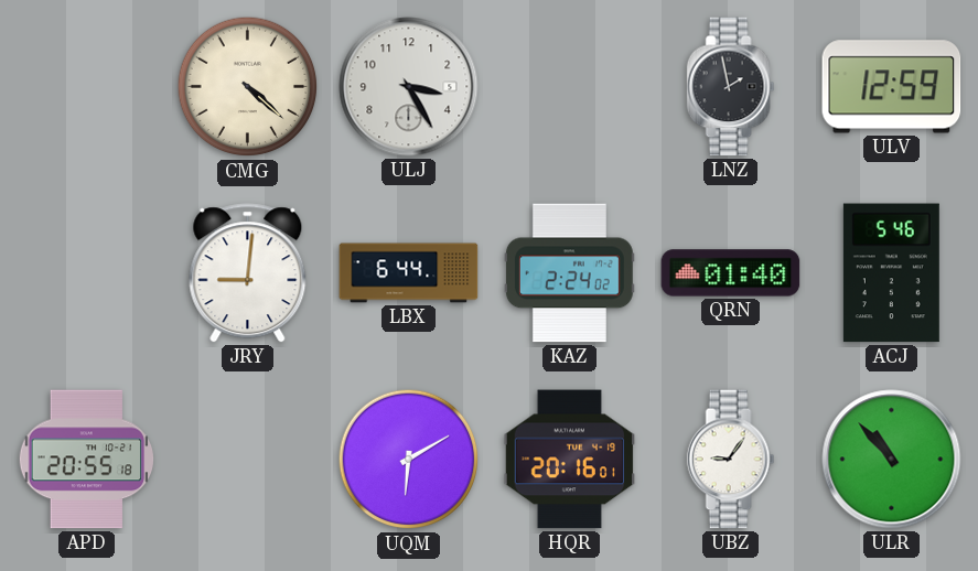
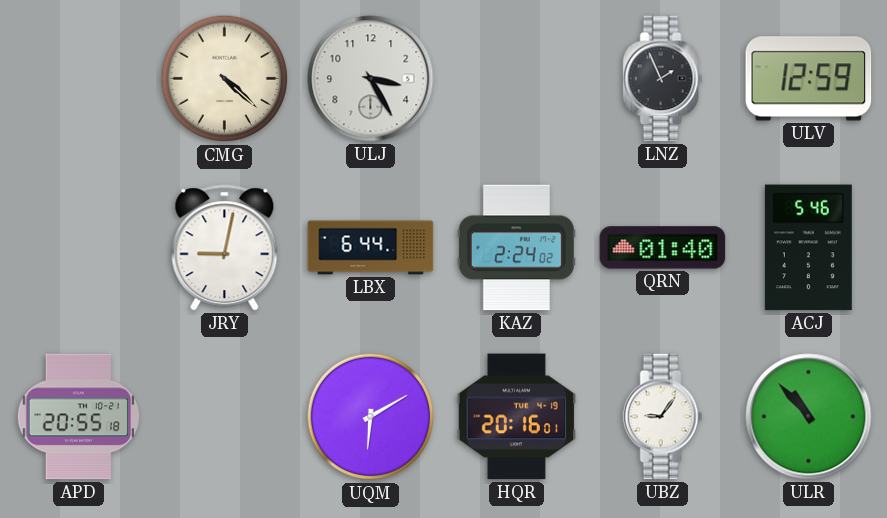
LNZ: 1:58 -> 1:56 (663, 79)
JRY: 9:01 -> 9:02 (225, 248)
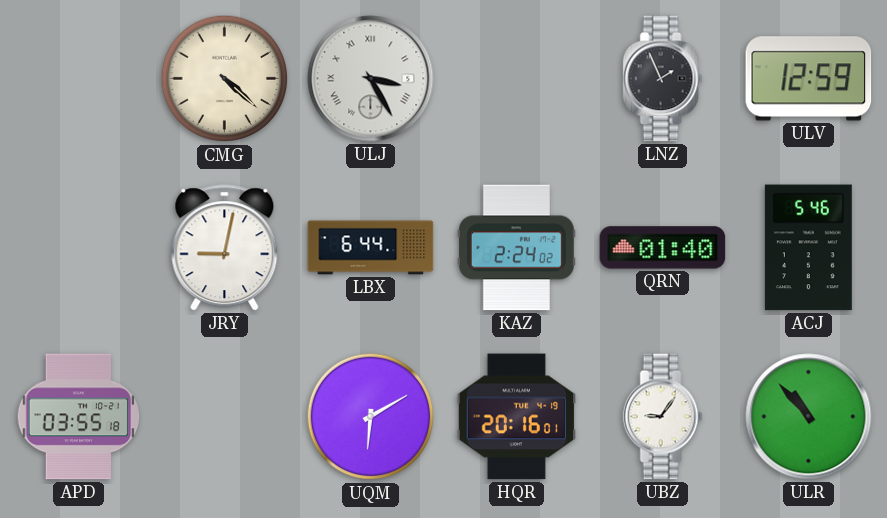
ULJ numerals: Arabic -> Roman (371, 79)
APD: 20:55 -> 03:55 (78, 417)
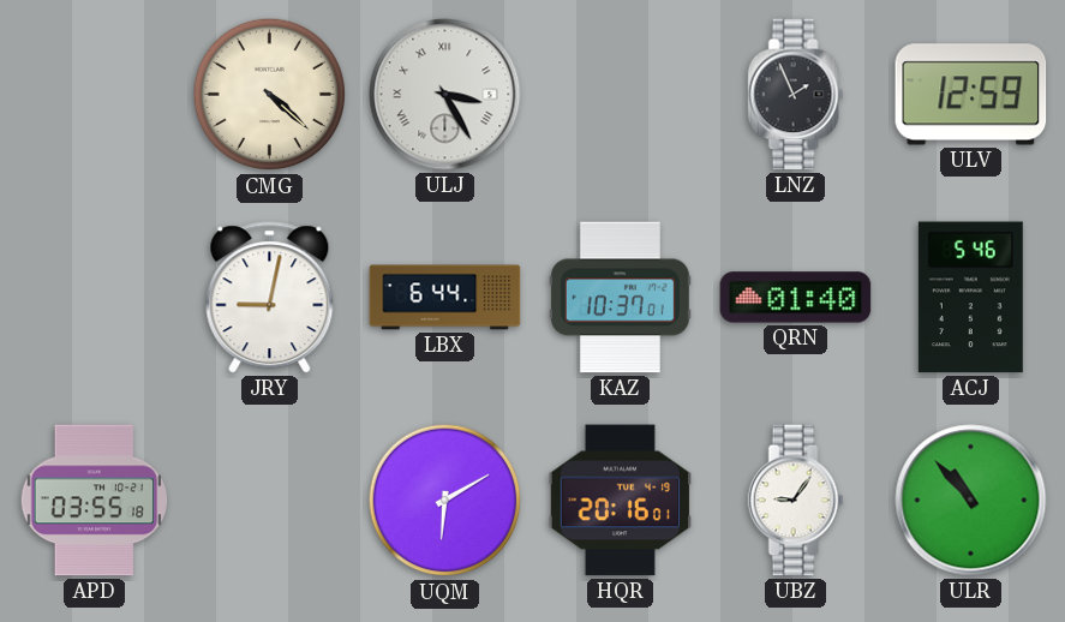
KAZ: 2:24 -> 10:37 (620, 298)
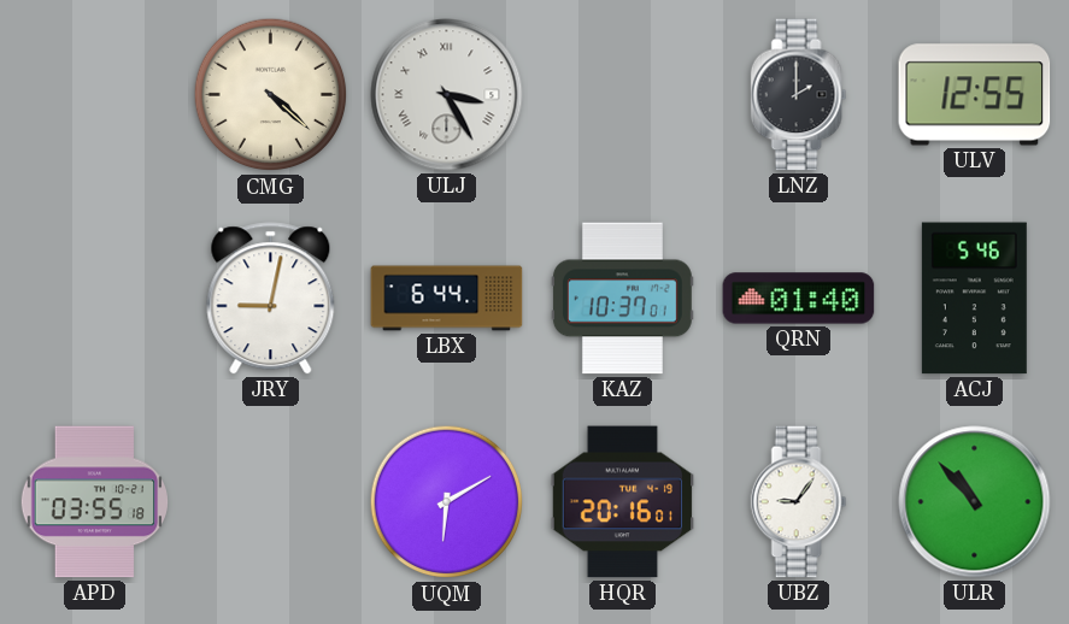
LNZ: 1:56 -> 2:00 (799, 95)
ULV: 12:59 -> 12:55 (975, 95)
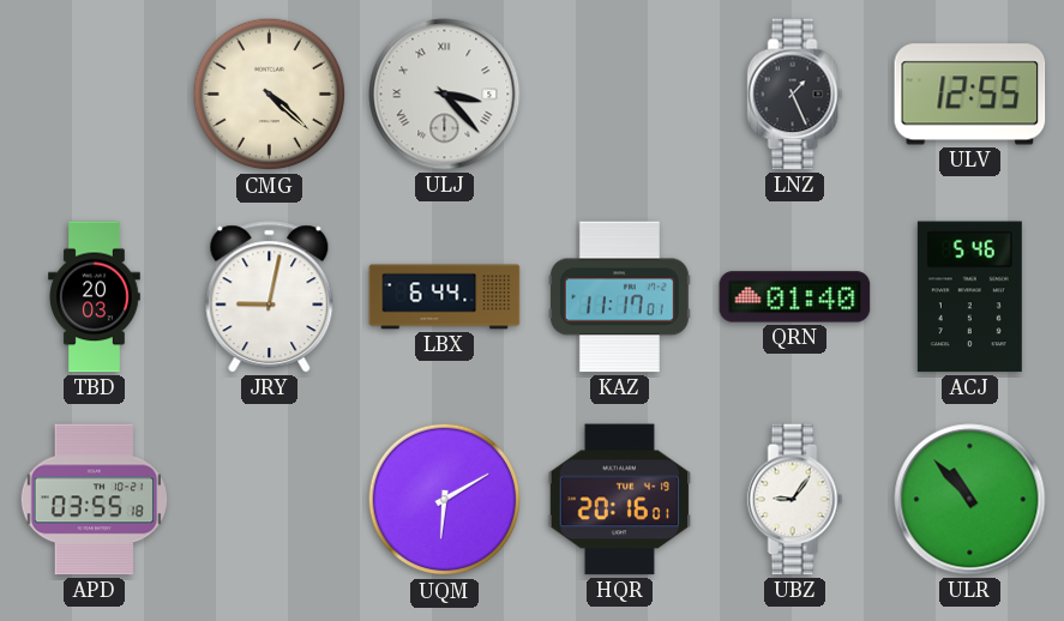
ULJ: 3:25 -> 3:23 (445, 95)
LNZ: 2:00 -> 1:26 (795, 95)
TBD: none -> 20:03 (95, 297)
KAZ: 10:37 -> 11:17 (619, 297)
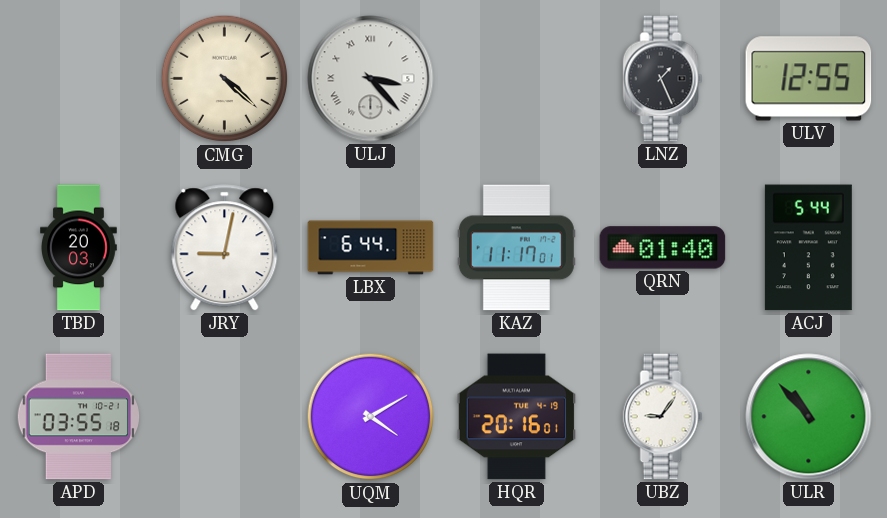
ACJ: 5:46 -> 5:44 (808, 248)
UQM: 6:10 -> 4:10 (371, 417)
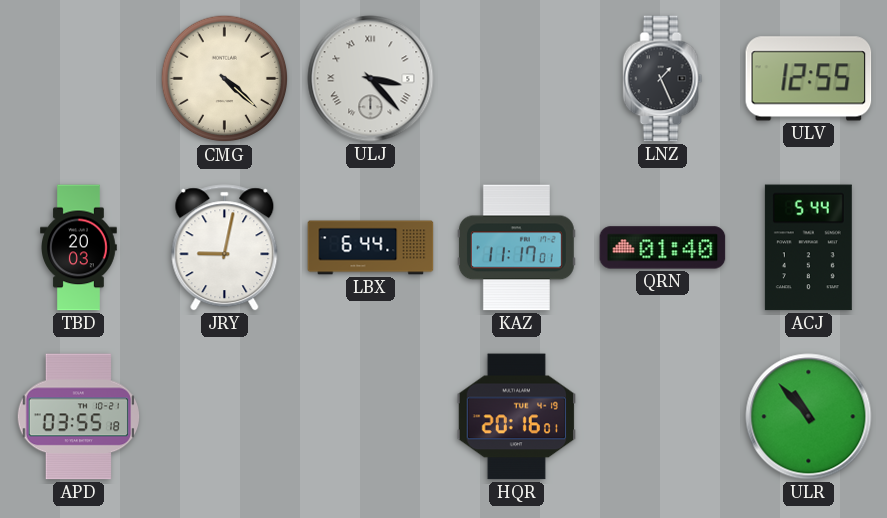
UQM: 4:10 -> none (371, 417)
UBZ: 9:06 -> none (663, 417)
